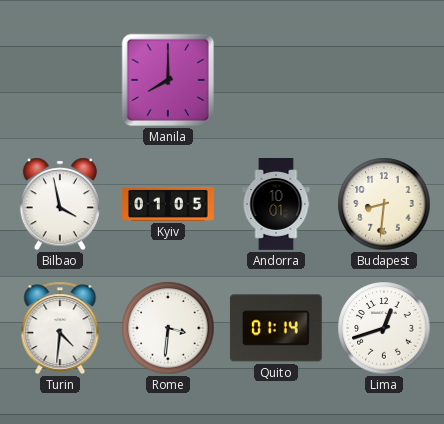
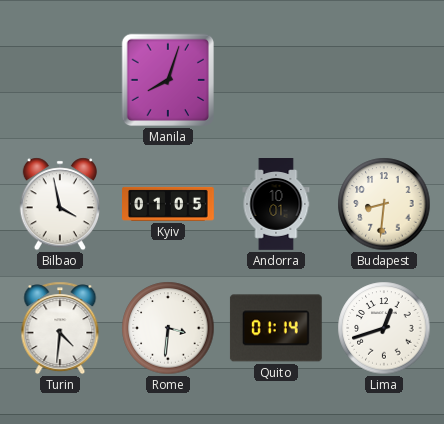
Manila: 8:00 -> 8:03 (168, 80)
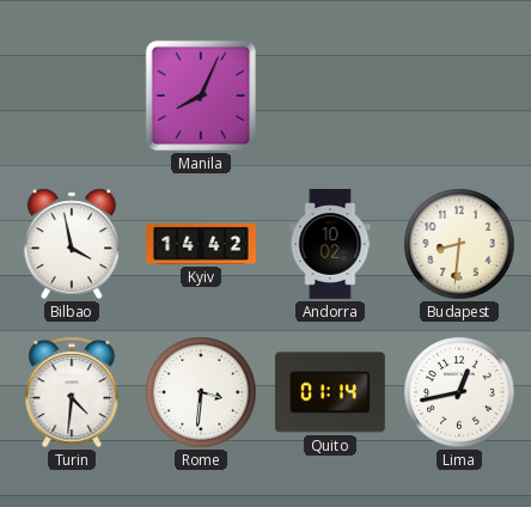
Manila: 8:03 -> 8:04 (201, 96)
Kyiv: 01:05 -> 14:42 (202, 244)
Andorra: 10:01 -> 10:02 (330, 244)
Lima: 12:42 -> 12:43 (459, 392)
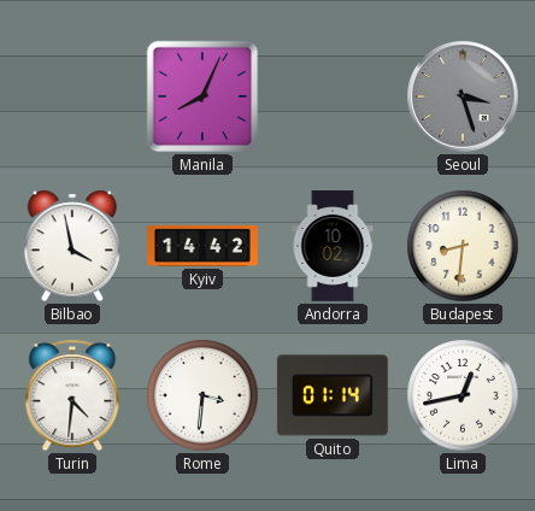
Seoul: none -> 3:27 (463, 96)
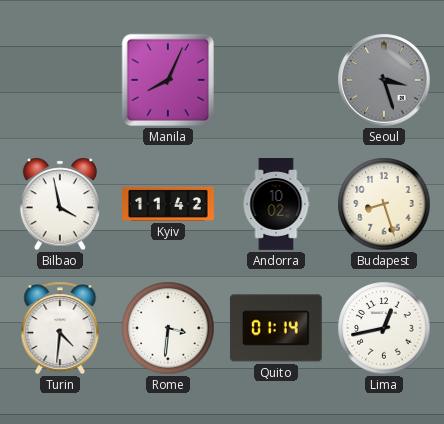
Kyiv: 14:42 -> 11:42 (169, 204)
Budapest: 8:31 -> 8:27 (384, 204)
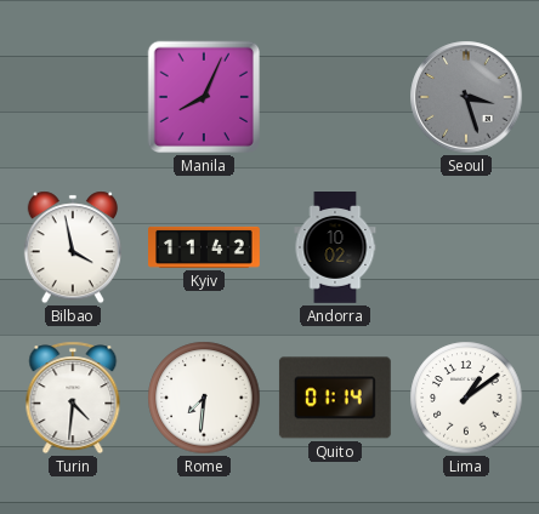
Budapest: 8:27 -> none (384, 204)
Rome: 3:31 -> 7:31 (204, 398)
Lima: 12:43 -> 1:09 (466, 398)
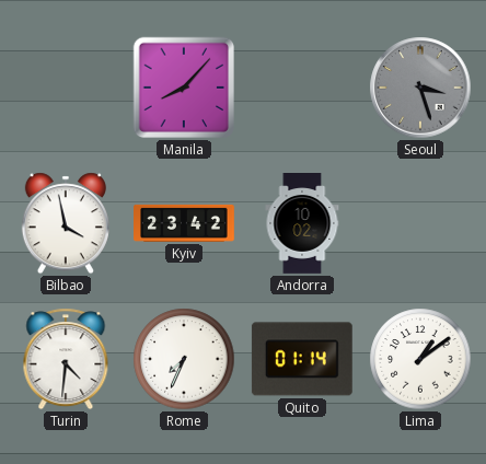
Manila: 8:04 -> 8:07 (184, 88)
Kyiv: 11:42 -> 23:42 (185, 223)
Rome: 7:31 -> 7:34 (184, 359)
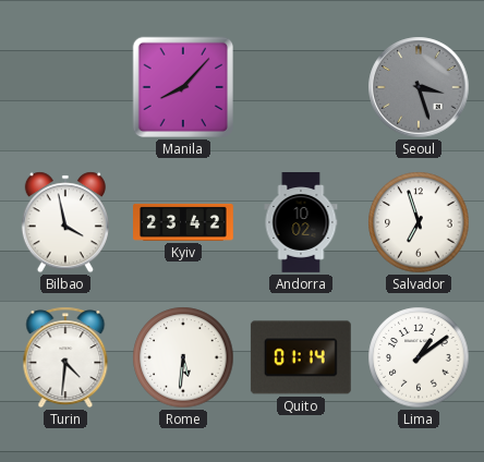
Salvador: none -> 6:57 (419, 222)
Rome: 7:34 -> 5:31 (183, 357)
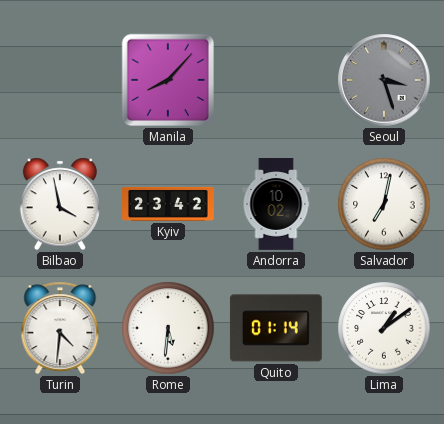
Salvador: 6:57 -> 7:02 (384, 204)
